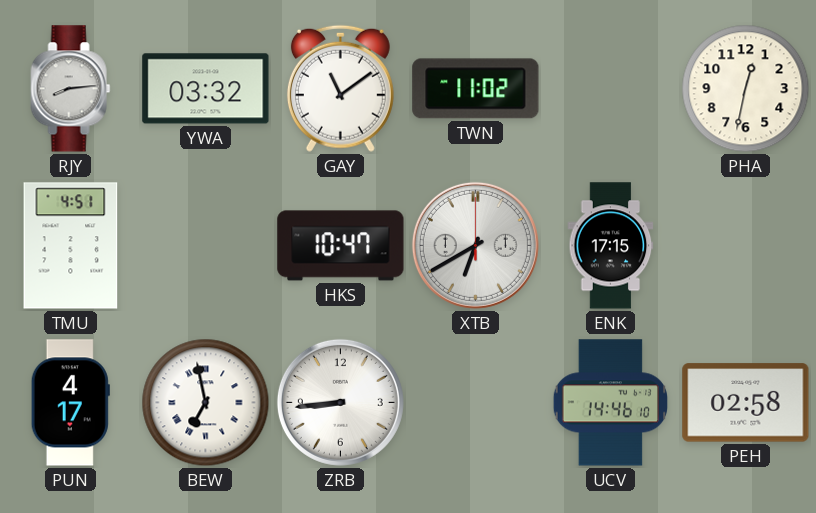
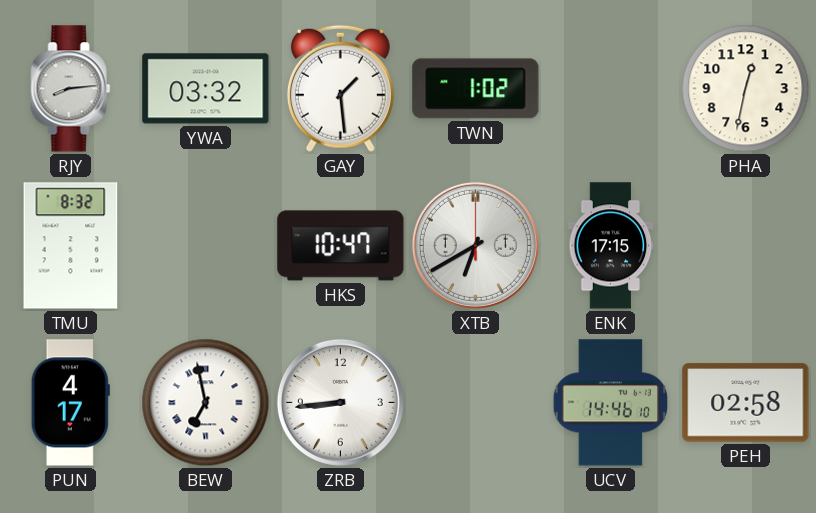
GAY: 11:09 -> 1:29 (340, 88)
TWN: 11:02 -> 1:02 (476, 89)
TMU: 4:51 -> 8:32 (71, 246)
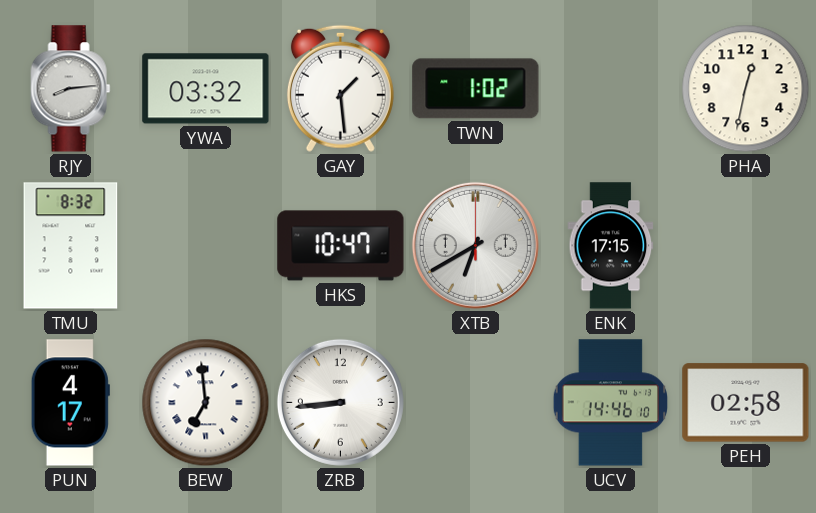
BEW: 6:58 -> 6:59 (206, 403)
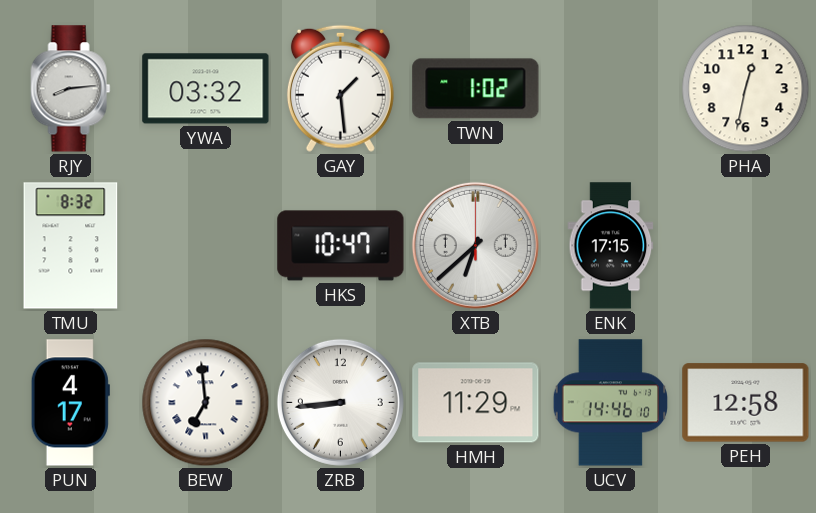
XTB: 6:40 -> 6:38 (475, 245)
HMH: none -> 11:29 (476, 403)
PEH: 02:58 -> 12:58 (746, 403)
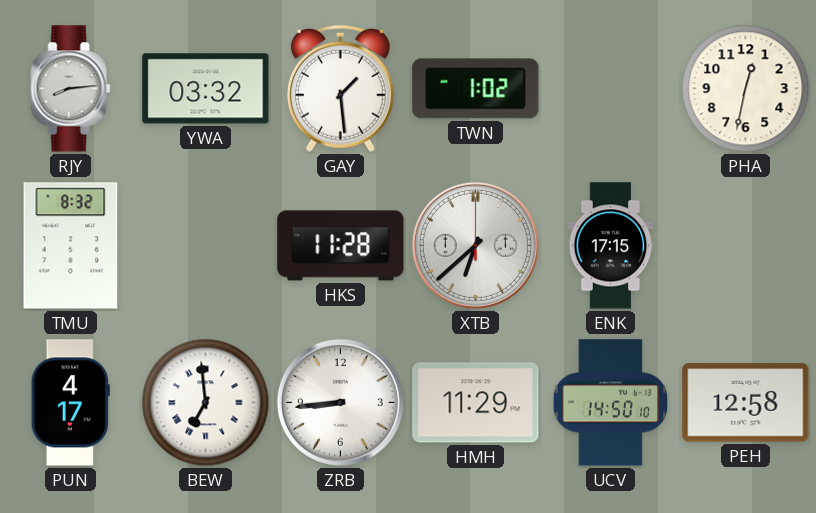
HKS: 10:47 -> 11:28 (341, 246)
UCV: 14:46 -> 14:50 (610, 403)
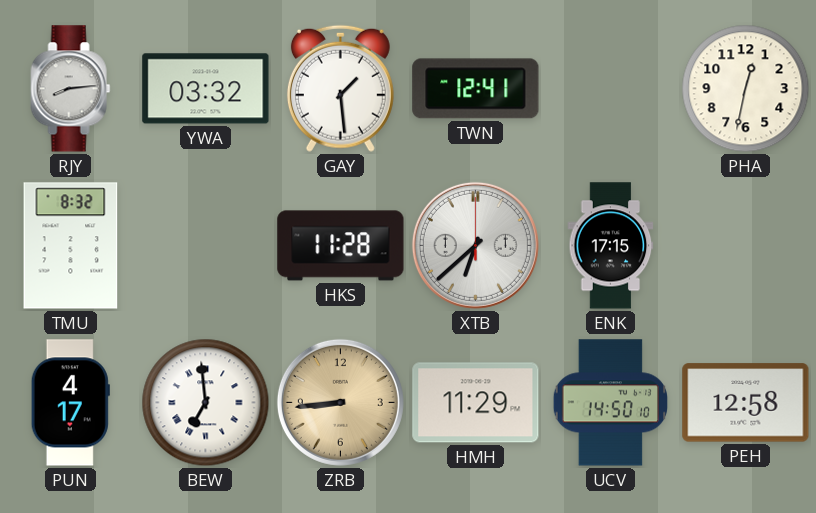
TWN: 1:02 -> 12:41 (476, 89)
ZRB dial: white -> champagne (340, 402)
